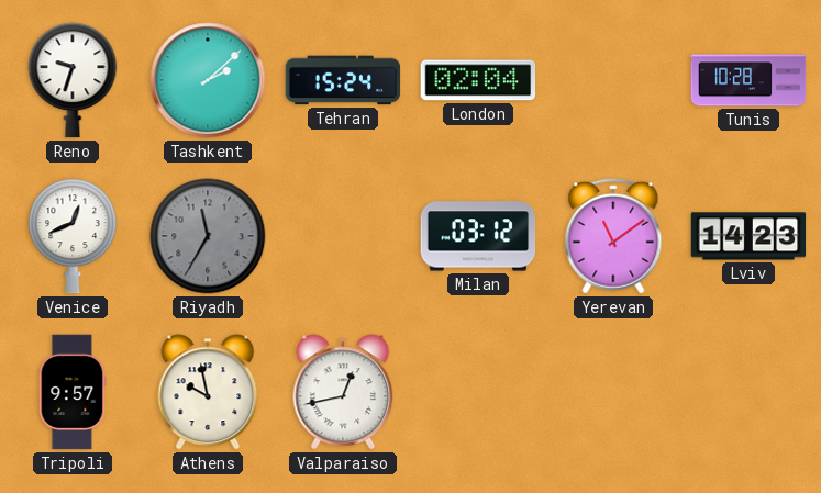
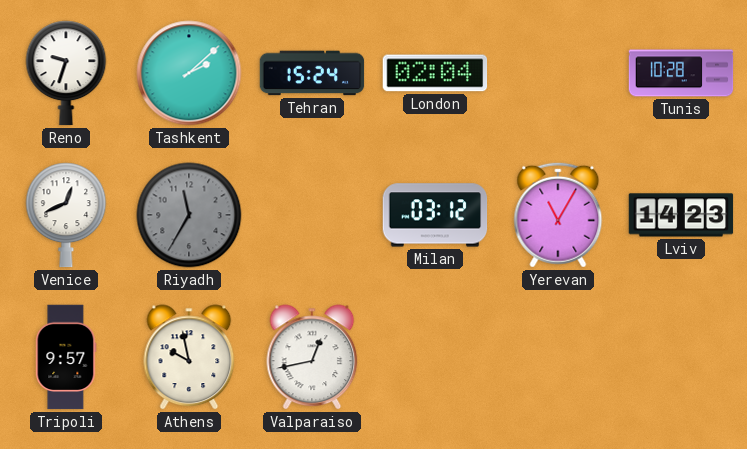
Yerevan: 11:09 -> 11:05 (558, 215)
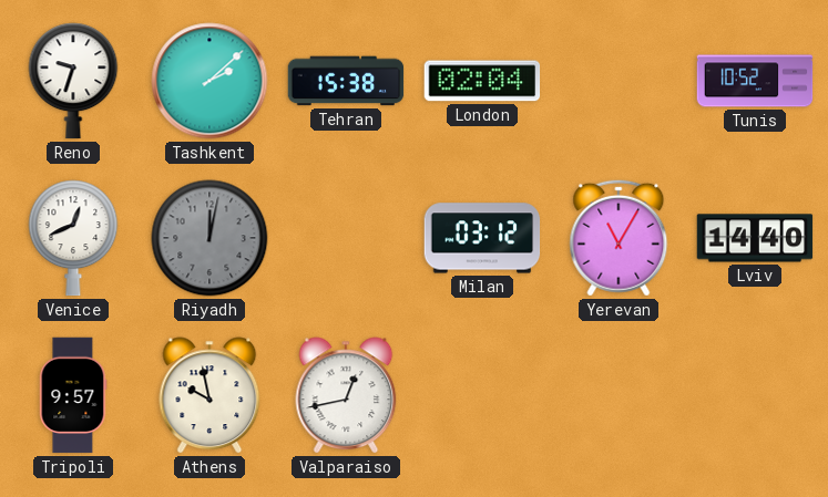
Tehran: 15:24 -> 15:38 (346, 81)
Tunis: 10:28 -> 10:52 (755, 81)
Riyadh: 11:35 -> 12:02 (209, 238)
Lviv: 14:23 -> 14:40 (755, 238)
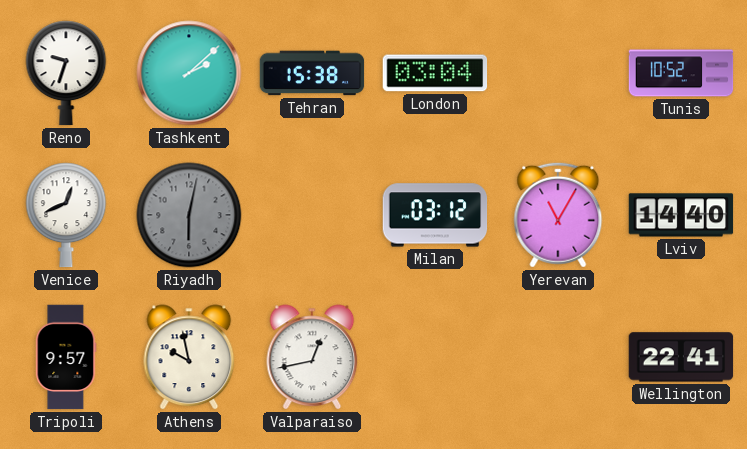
London: 02:04 -> 03:04 (435, 73)
Riyadh: 12:02 -> 6:02 (189, 215)
Wellington: none -> 22:41 (681, 357)
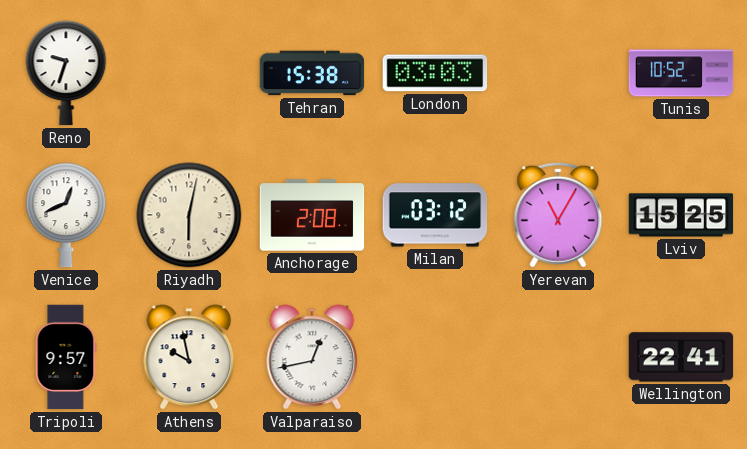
Tashkent: 2:08 -> none (189, 73)
London: 03:04 -> 03:03 (435, 73)
Riyadh dial: grey -> cream (189, 215)
Anchorage: none -> 2:08 (312, 215)
Lviv: 14:40 -> 15:25 (681, 215)
